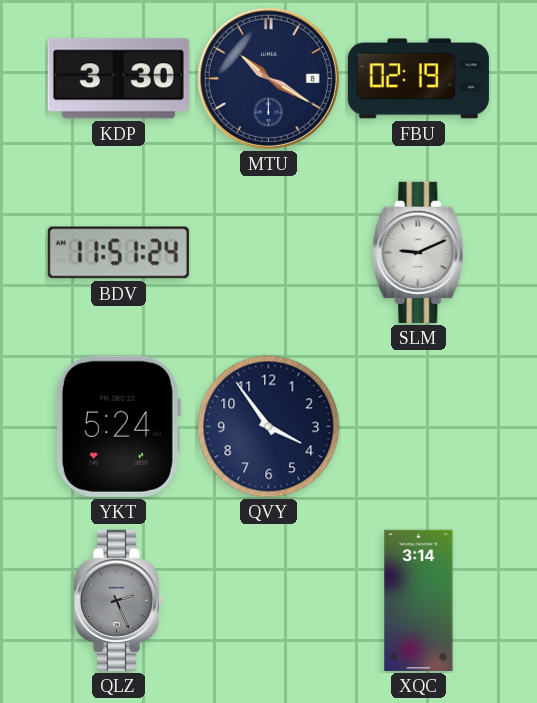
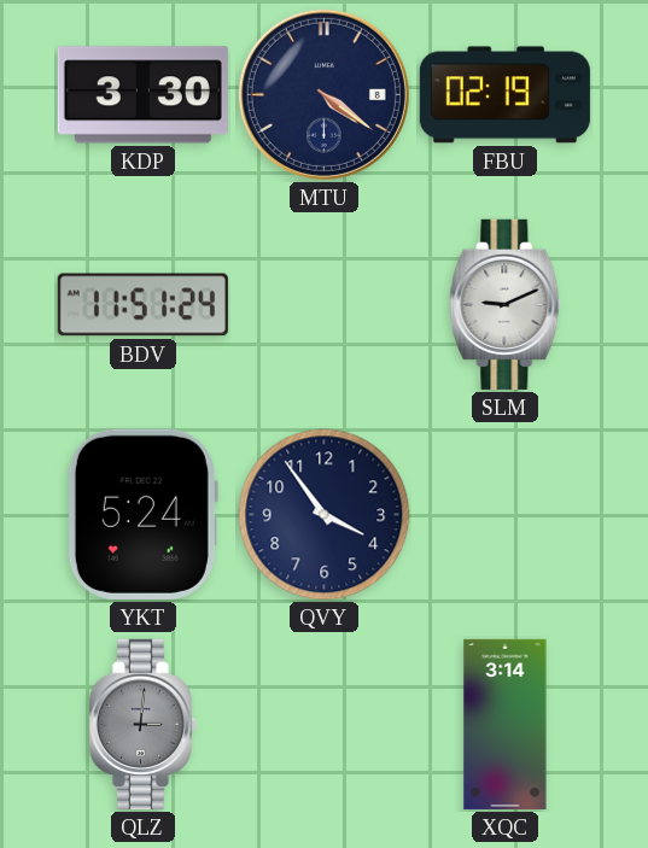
MTU: 10:20 -> 4:21 (323, 94)
QLZ: 2:26 -> 3:01 (142, 724)
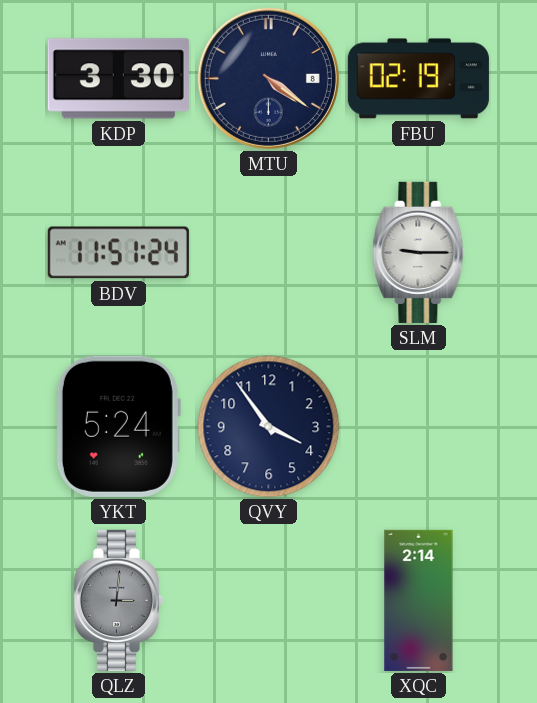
SLM: 9:11 -> 9:15 (419, 252)
XQC: 3:14 -> 2:14 (419, 600)
